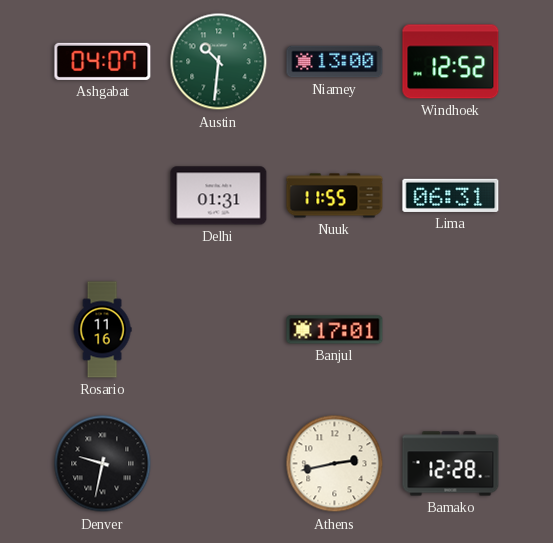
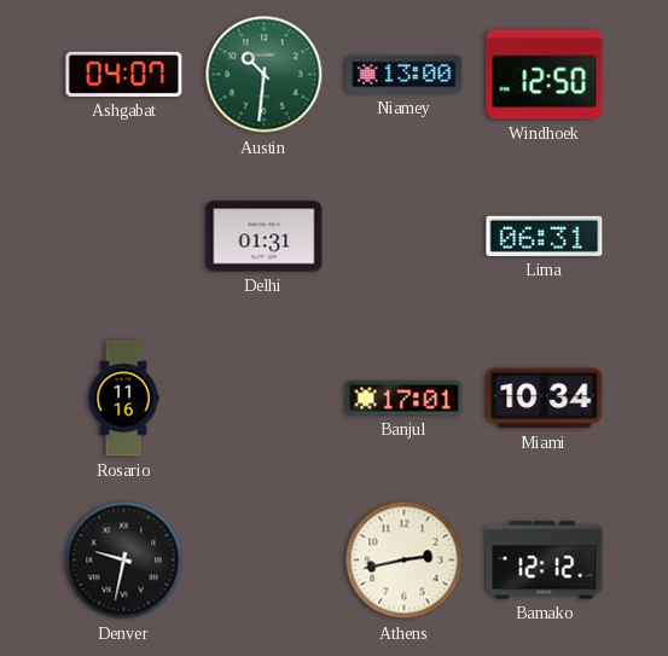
Windhoek: 12:52 -> 12:50 (545, 75)
Nuuk: 11:55 -> none (335, 196)
Miami: none -> 10:34 (545, 399)
Bamako: 12:28 -> 12:12 (545, 561)
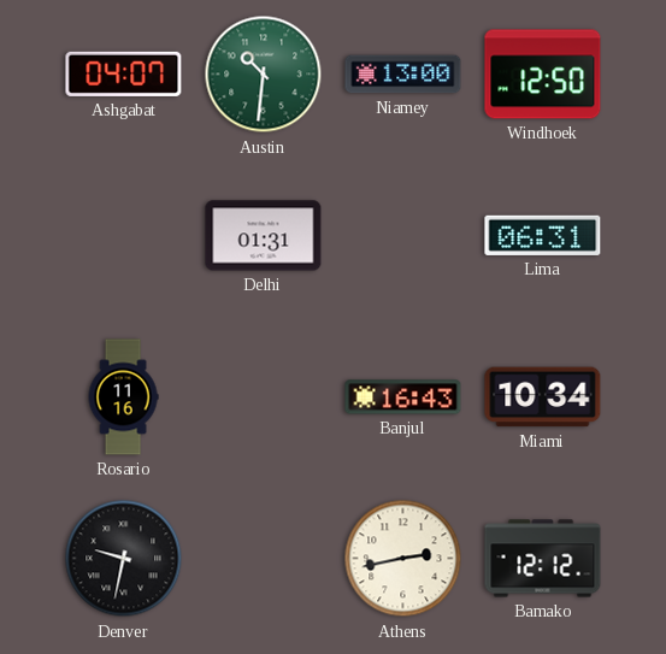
Banjul: 17:01 -> 16:43 (403, 397)
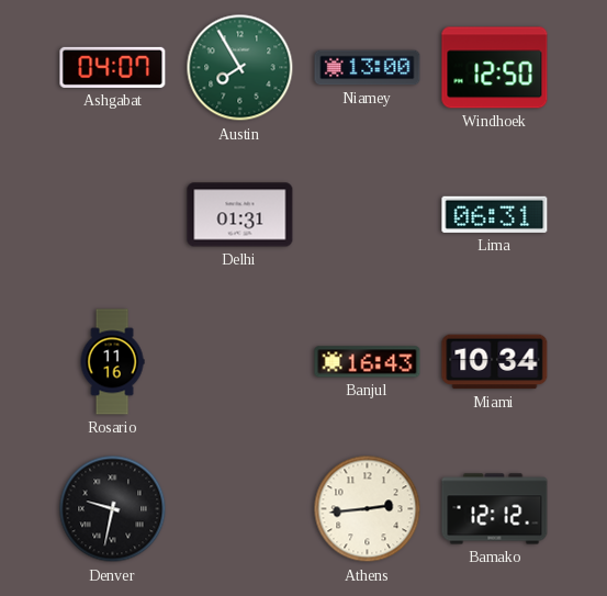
Austin: 10:31 -> 7:55 (240, 68)
Athens: 2:43 -> 2:44 (368, 509)
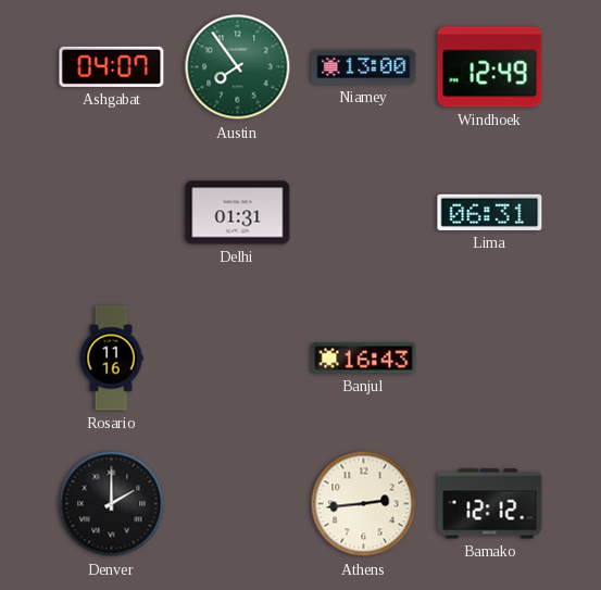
Austin: 7:55 -> 7:54 (238, 67)
Windhoek: 12:50 -> 12:49 (490, 67)
Miami: 10:34 -> none (495, 362)
Denver: 9:32 -> 2:00 (112, 504)
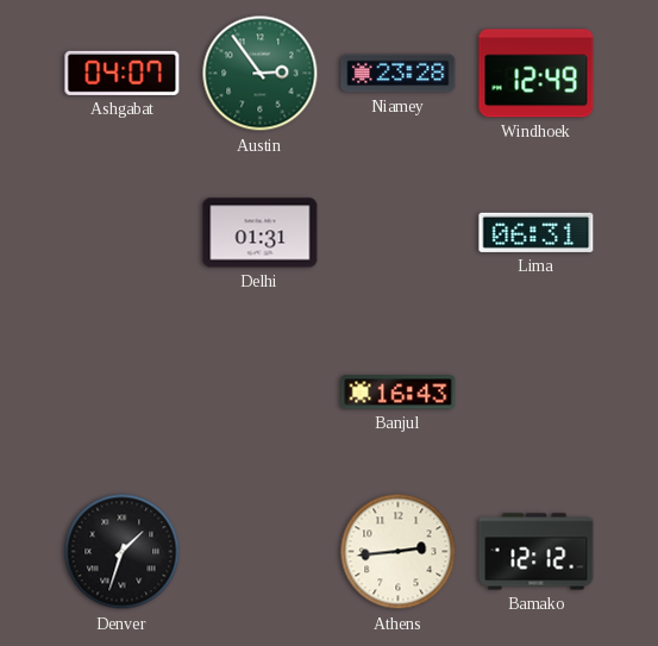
Austin: 7:54 -> 2:54 (261, 74)
Niamey: 13:00 -> 23:28 (399, 74)
Rosario: 11:16 -> none (111, 359)
Denver: 2:00 -> 1:33 (123, 552)
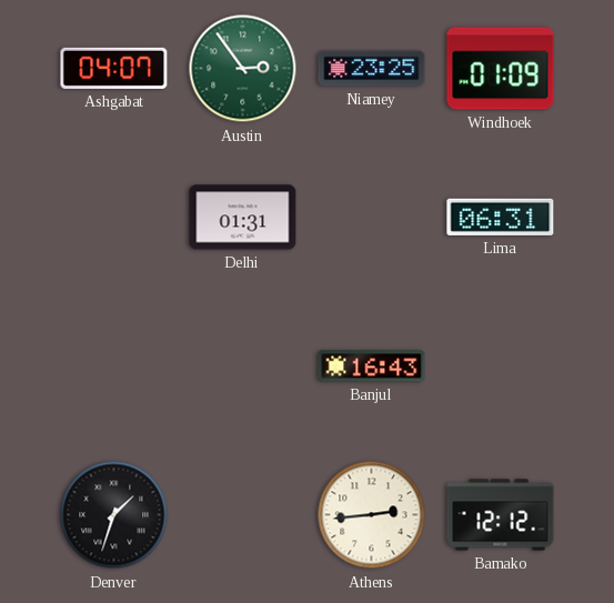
Niamey: 23:28 -> 23:25 (372, 69)
Windhoek: 12:49 -> 01:09 (501, 69)
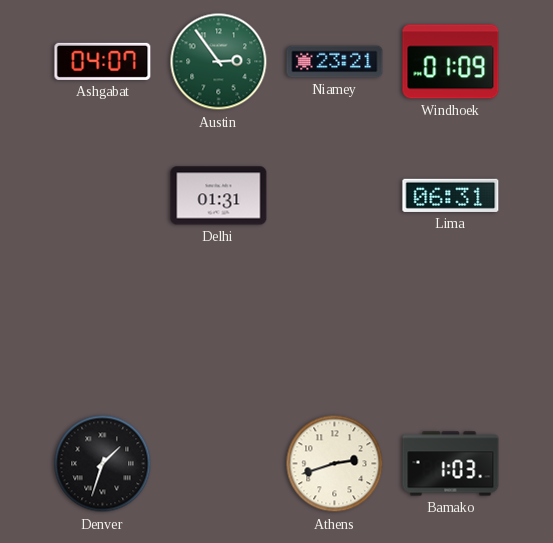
Niamey: 23:25 -> 23:21 (335, 62)
Banjul: 16:43 -> none (372, 366)
Athens: 2:44 -> 2:42 (335, 464)
Bamako: 12:12 -> 1:03 (451, 464)
